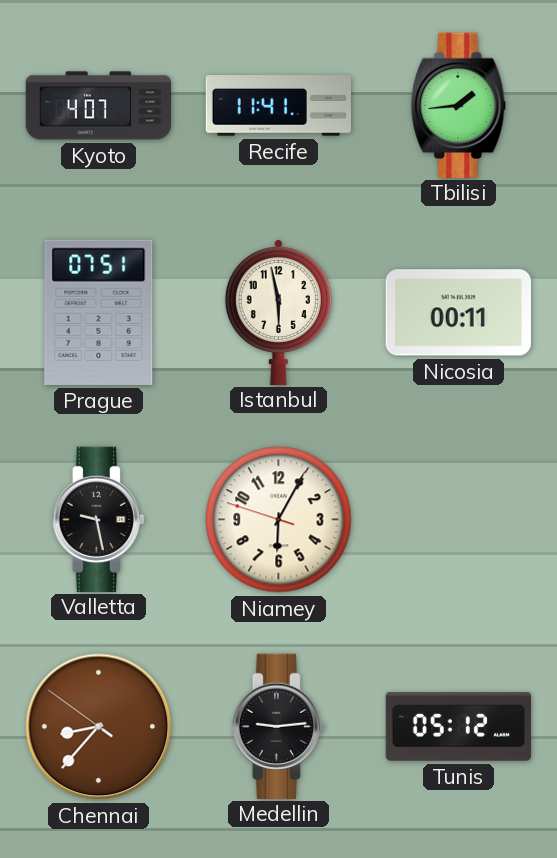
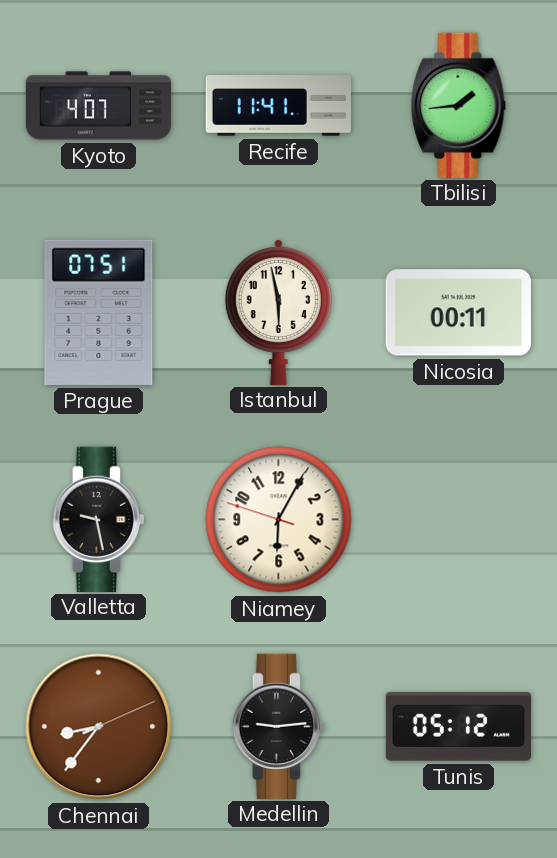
Chennai: 8:36:51 -> 8:36:11 (99, 727)
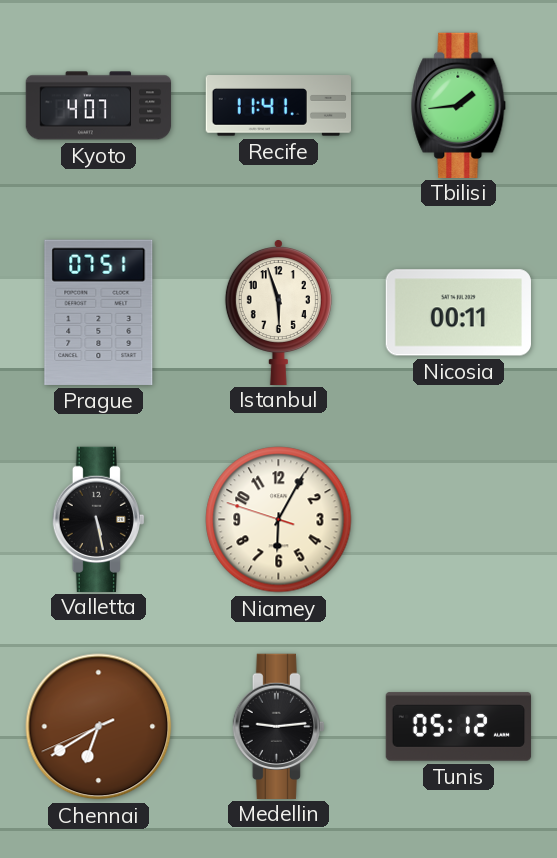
Istanbul: 5:58 -> 5:57 (278, 312)
Valletta: 9:28 -> 5:28 (98, 519)
Chennai: 8:36 -> 6:39 (99, 727)
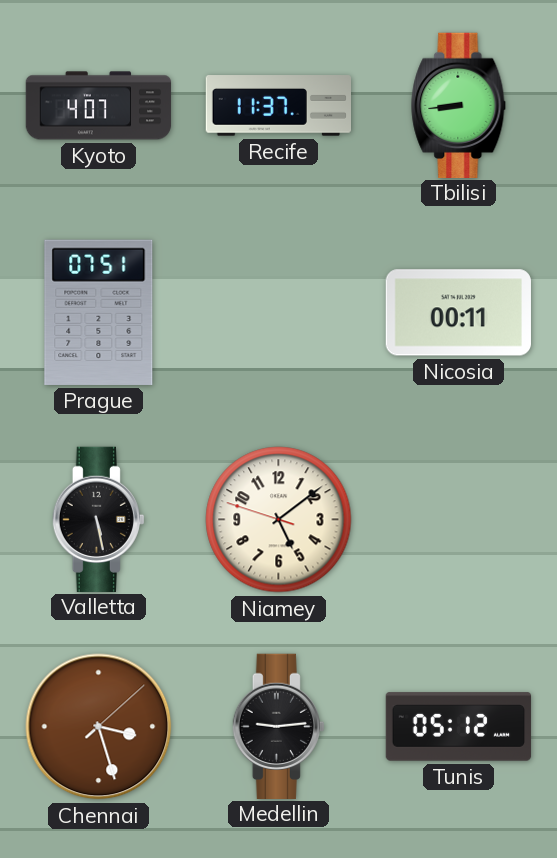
Recife: 11:41 -> 11:37 (278, 106)
Tbilisi: 1:44 -> 8:44 (459, 105)
Istanbul: 5:57 -> none (278, 312)
Niamey: 6:04 -> 5:08 (279, 520)
Chennai: 6:39 -> 3:27 (99, 727)
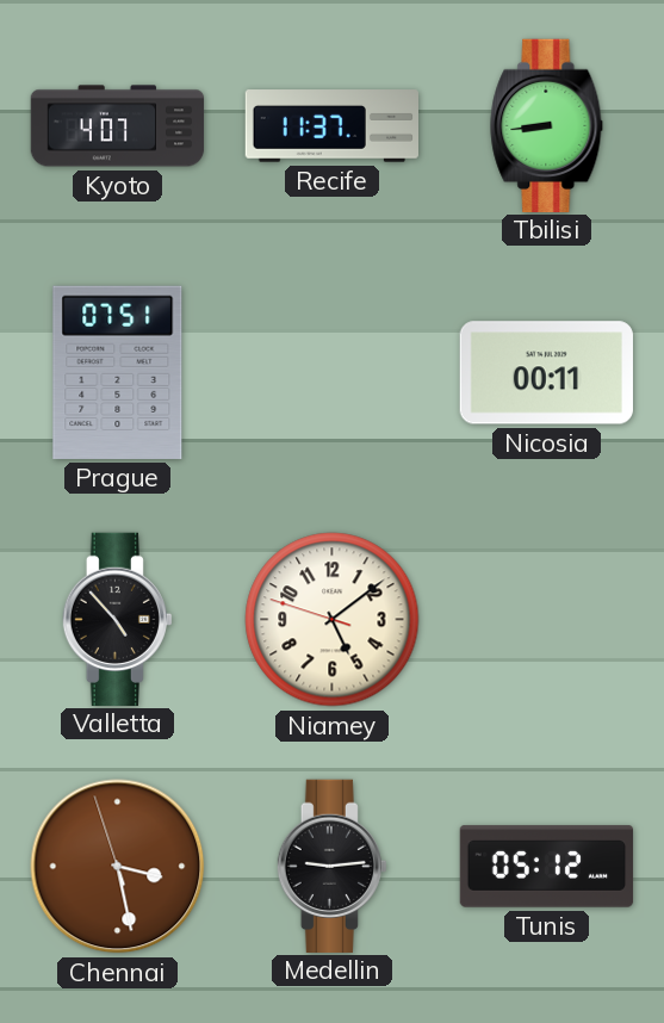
Valletta: 5:28 -> 4:53 (117, 619)
Chennai: 3:27:08 -> 3:27:57 (118, 867)
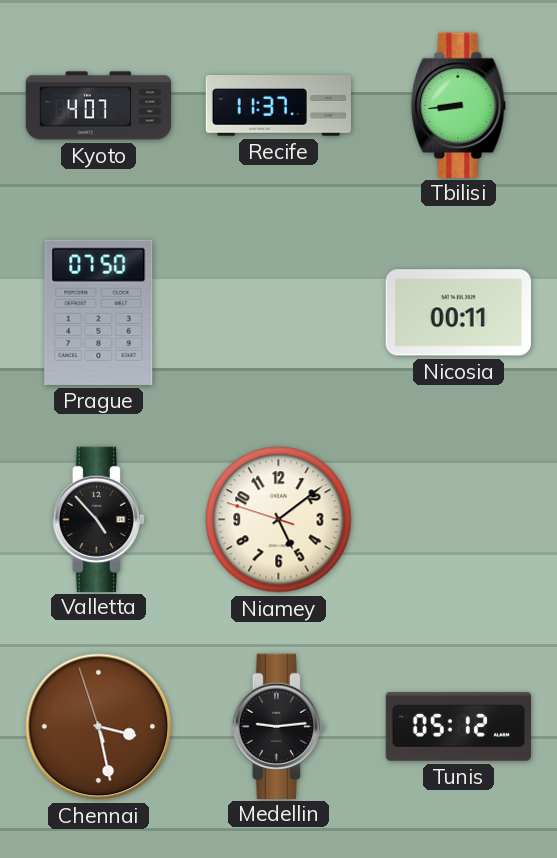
Prague: 07:51 -> 07:50 (99, 312)
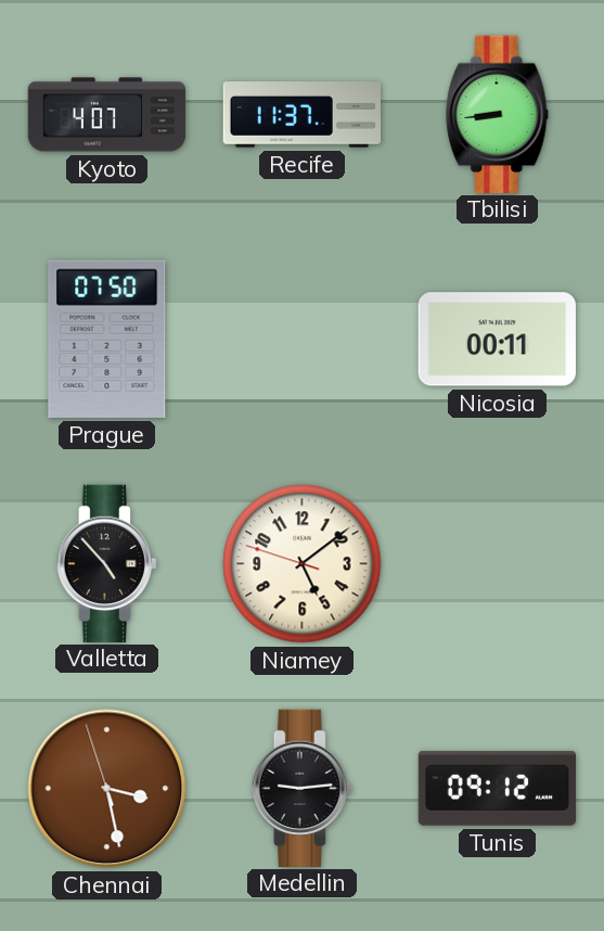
Tunis: 05:12 -> 09:12 (498, 789)
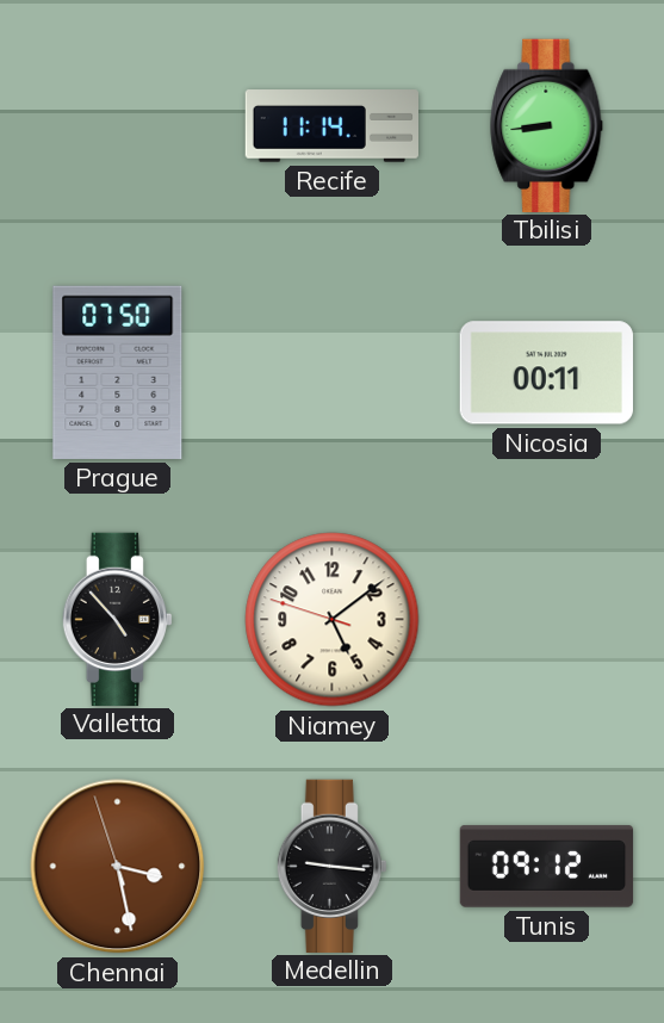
Kyoto: 4:07 -> none (107, 115)
Recife: 11:37 -> 11:14 (331, 126)
Medellin: 9:14 -> 9:16 (331, 866)
